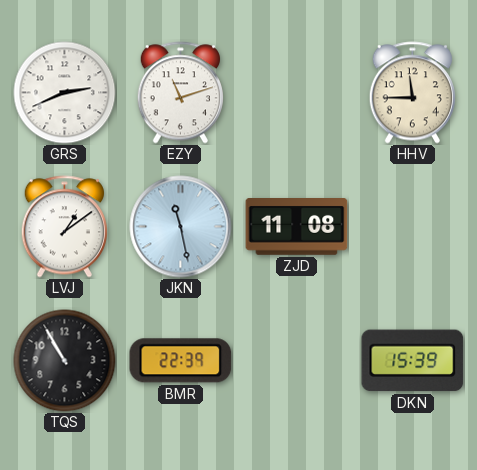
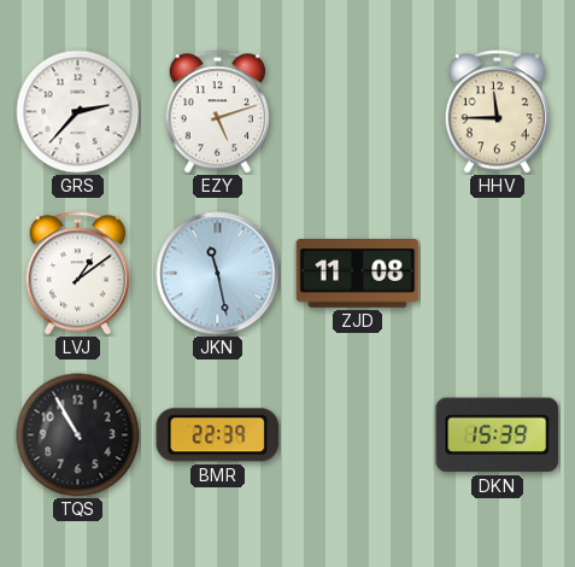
GRS: 2:41 -> 2:37 (78, 112)
EZY: 11:12 -> 5:12 (217, 112)
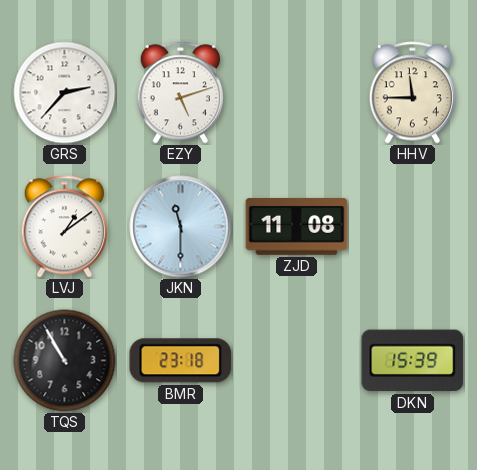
JKN: 11:28 -> 11:30 (181, 227)
BMR: 22:39 -> 23:18 (181, 361)
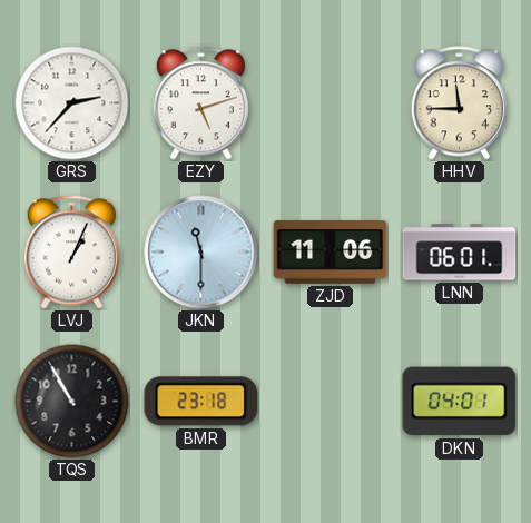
LVJ: 1:09 -> 1:04 (71, 253)
ZJD: 11:08 -> 11:06 (331, 253)
LNN: none -> 06:01 (460, 253)
DKN: 15:39 -> 04:01 (460, 402)
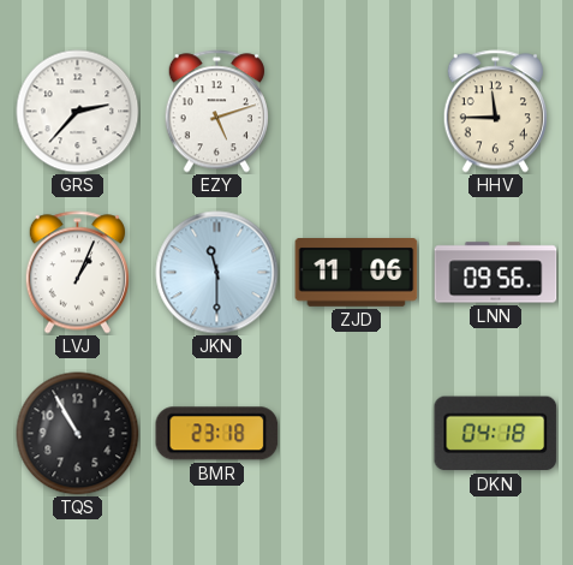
LNN: 06:01 -> 09:56 (496, 273)
DKN: 04:01 -> 04:18 (496, 434)
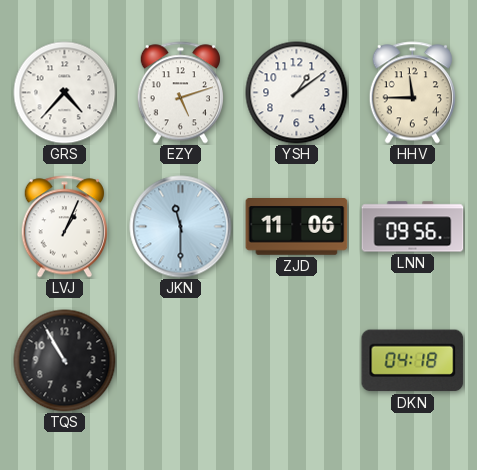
GRS: 2:37 -> 4:37 (65, 93)
YSH: none -> 1:09 (297, 93)
BMR: 23:18 -> none (217, 434)
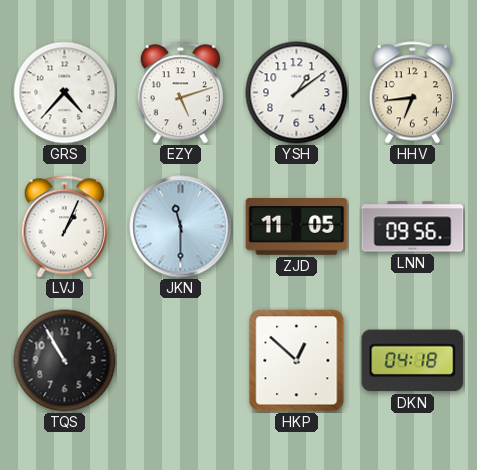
HHV: 11:45 -> 6:44 (412, 93)
ZJD: 11:06 -> 11:05 (297, 227)
HKP: none -> 12:52 (297, 361)
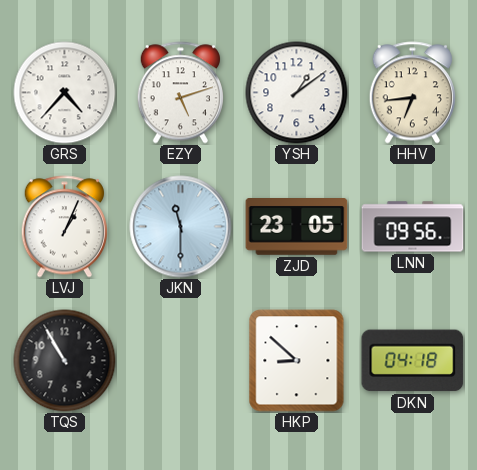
ZJD: 11:05 -> 23:05 (297, 227)
HKP: 12:52 -> 8:52 (297, 361)
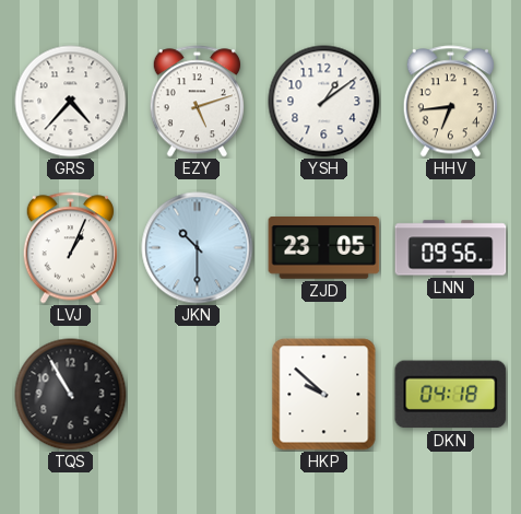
JKN: 11:30 -> 10:30 (198, 248)
HKP: 8:52 -> 9:52 (324, 395)
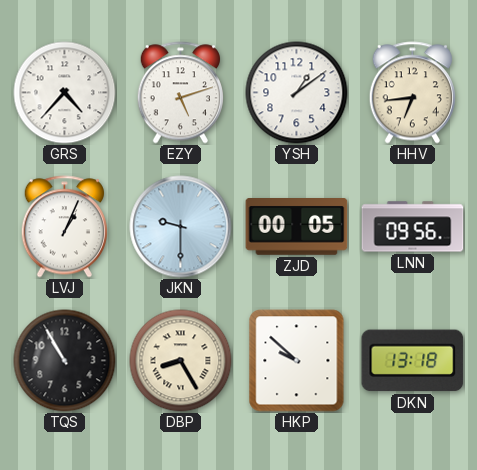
JKN: 10:30 -> 9:30 (181, 227)
ZJD: 23:05 -> 00:05 (297, 227)
DBP: none -> 8:25 (181, 361)
DKN: 04:18 -> 13:18 (413, 361)
